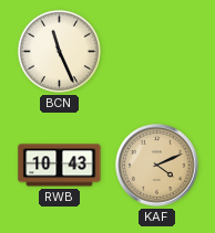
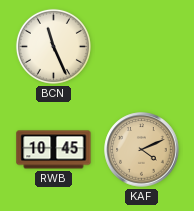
RWB: 10:43 -> 10:45 (54, 150)
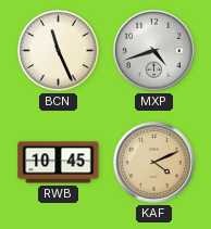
MXP: none -> 4:42 (154, 51)
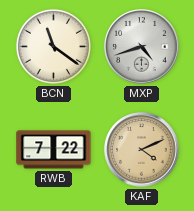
BCN: 11:26 -> 11:21 (53, 46)
RWB: 10:45 -> 7:22 (54, 150)
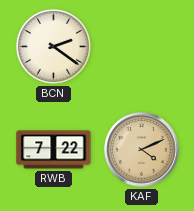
BCN: 11:21 -> 2:21 (53, 46)
MXP: 4:42 -> none (142, 47)
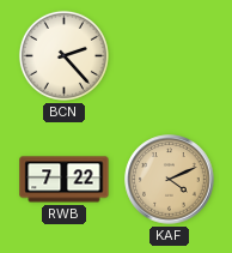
BCN: 2:21 -> 2:23 (63, 55)
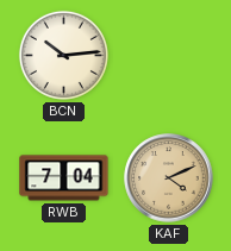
BCN: 2:23 -> 10:14 (63, 55)
RWB: 7:22 -> 7:04 (64, 178)
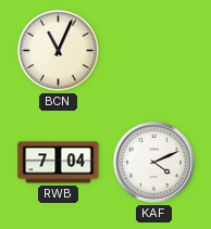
BCN: 10:14 -> 11:04 (58, 50)
KAF dial: champagne -> white (154, 163)
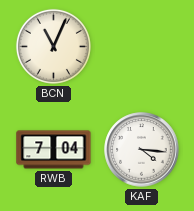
KAF: 4:11 -> 4:16 (142, 150)
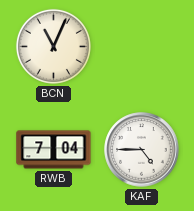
KAF: 4:16 -> 4:45 (142, 150)
